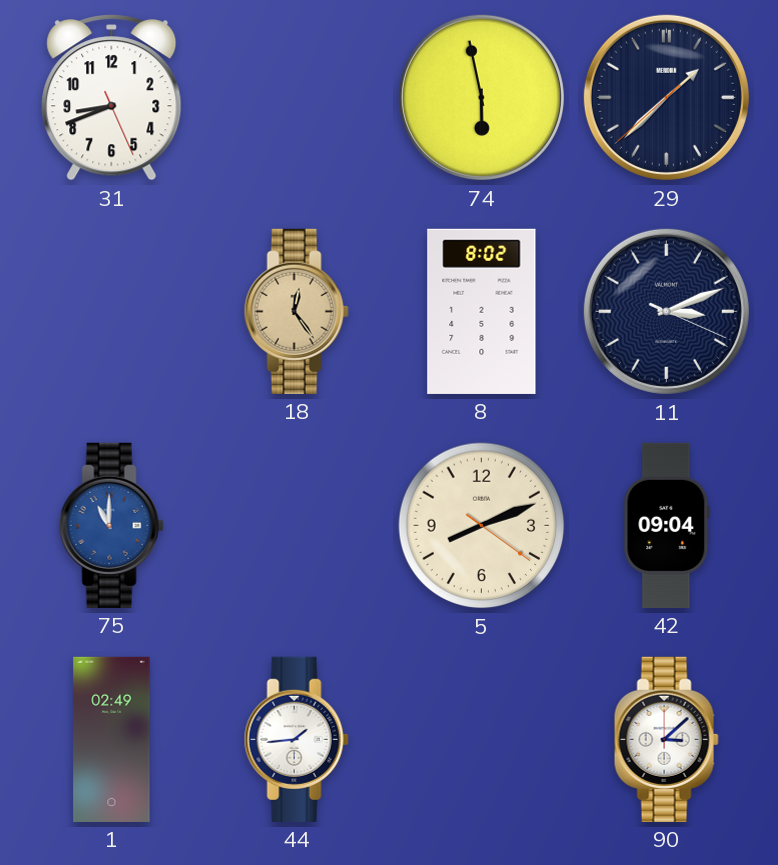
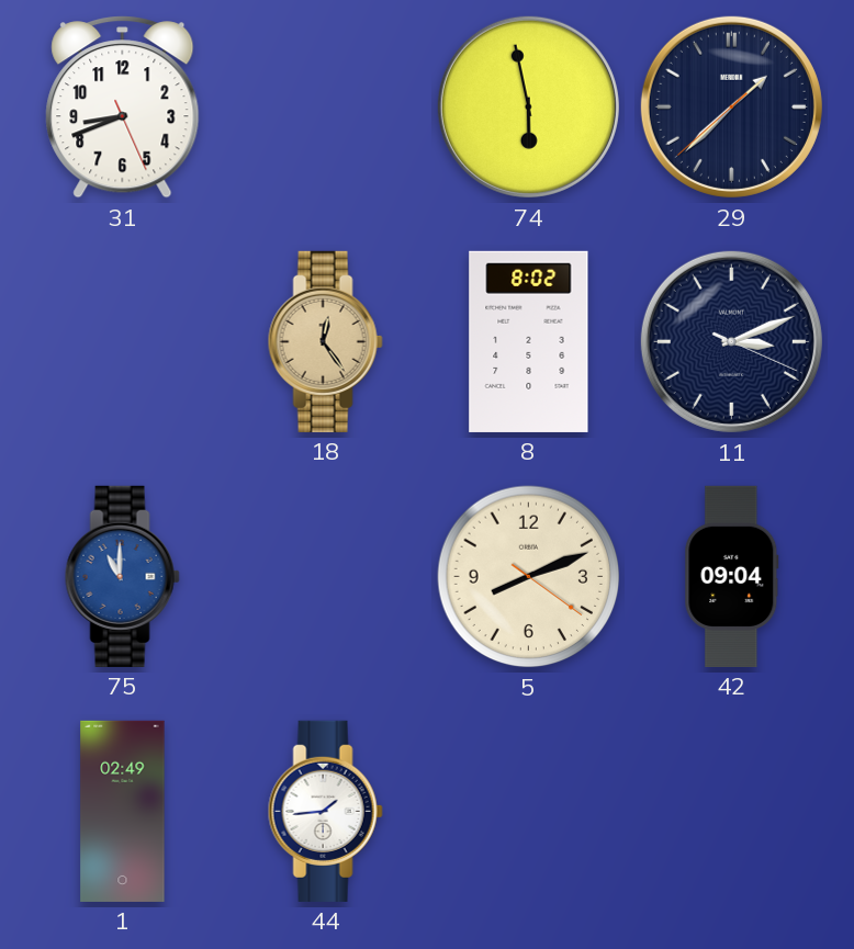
90: 3:08 -> none (666, 739)
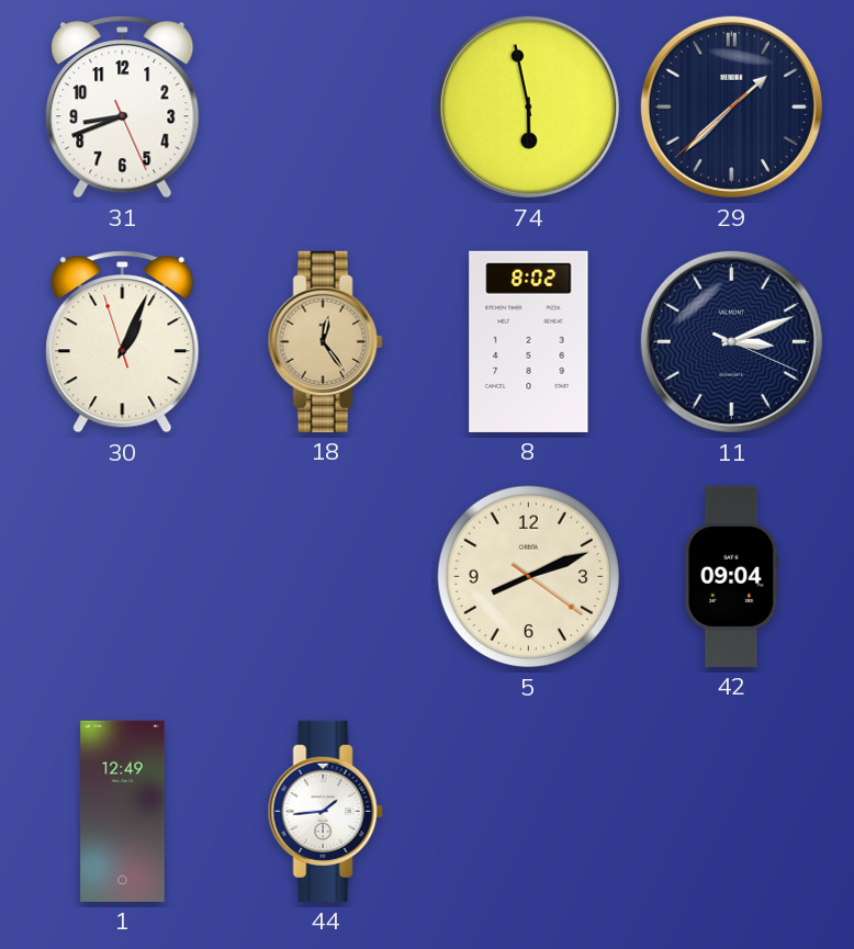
30: none -> 1:03 (123, 342)
75: 11:00 -> none (122, 576)
1: 02:49 -> 12:49 (123, 811)
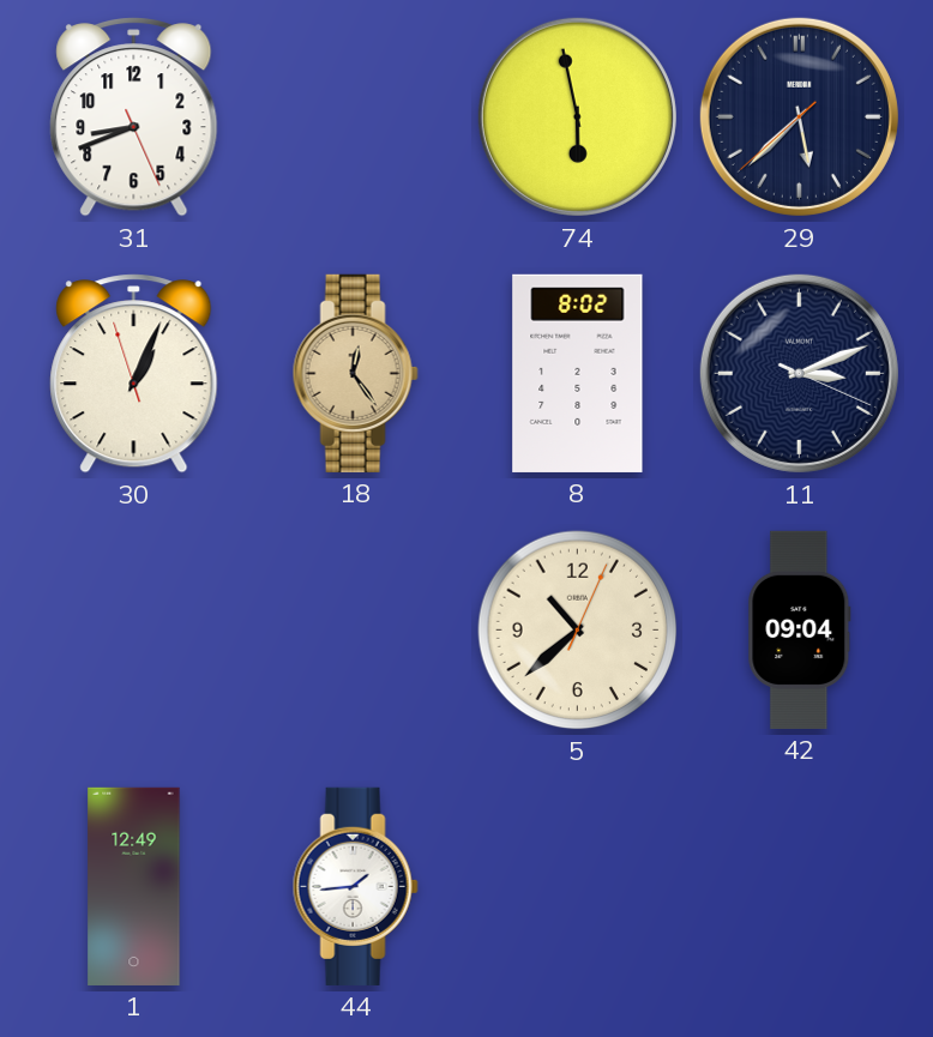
29: 1:37 -> 5:37 (799, 116)
5: 8:11 -> 10:38 (578, 631)
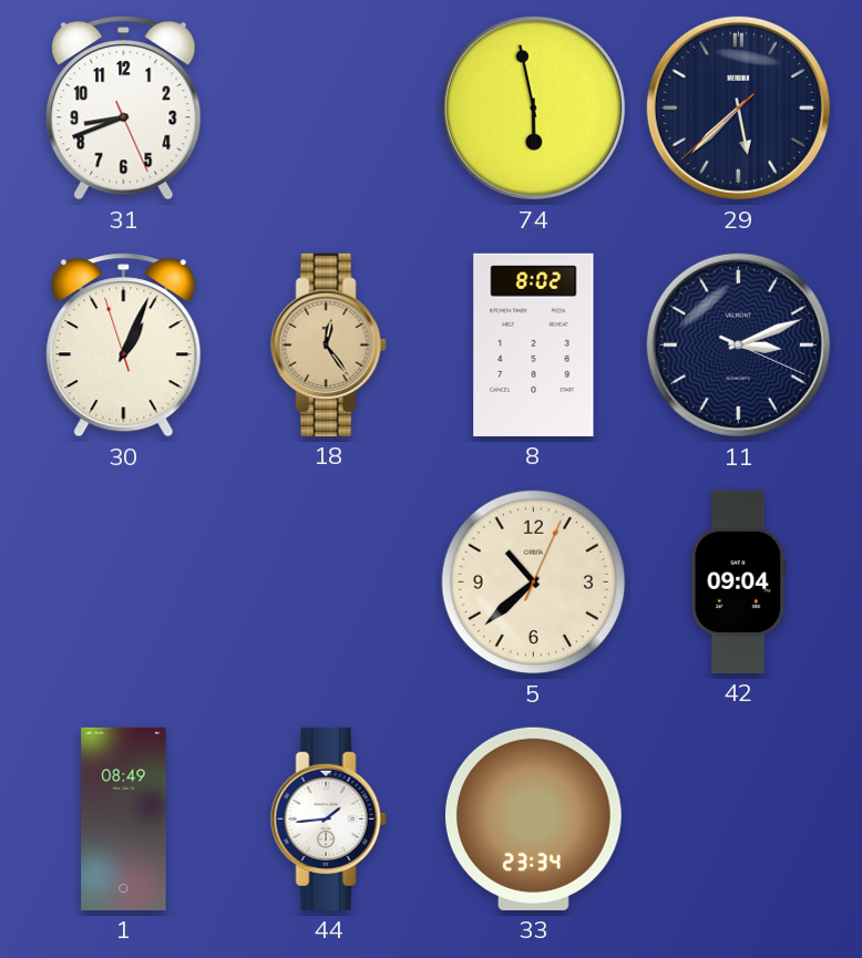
1: 12:49 -> 08:49 (124, 818)
33: none -> 23:34 (533, 818)
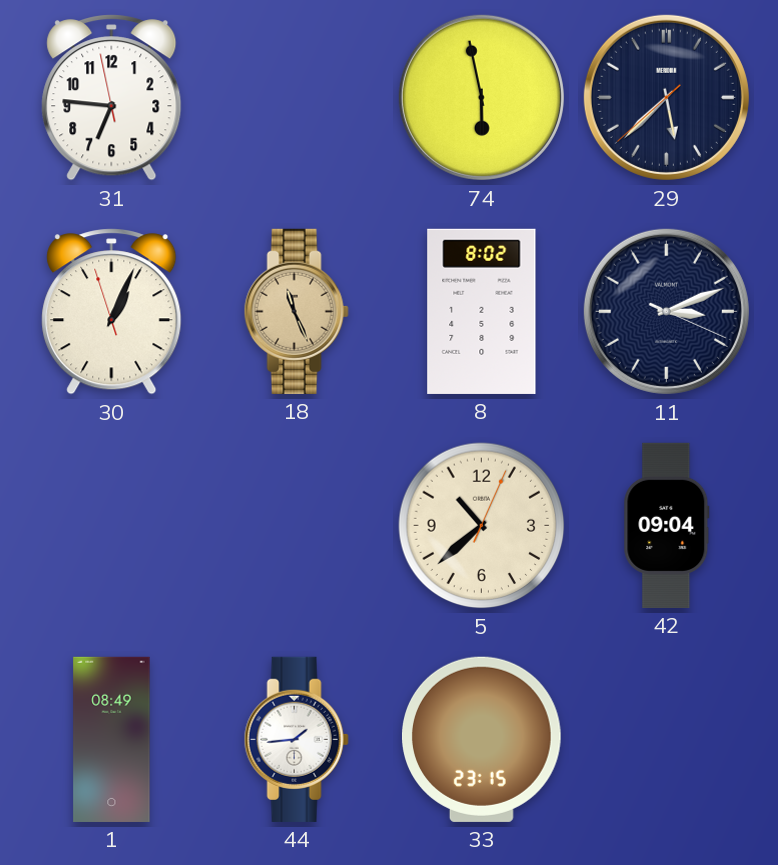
31: 8:41 -> 6:45 (112, 98)
18: 12:24 -> 11:26 (296, 311)
33: 23:34 -> 23:15 (481, 739)
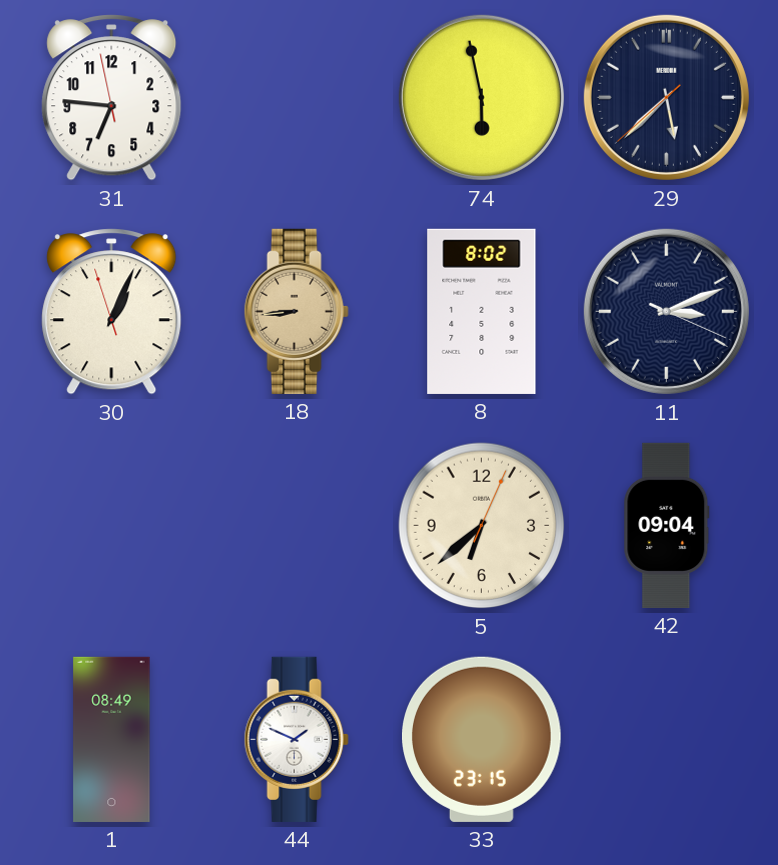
18: 11:26 -> 8:44 (296, 311)
5: 10:38 -> 6:38 (482, 526)
44: 1:44 -> 1:49 (296, 739)
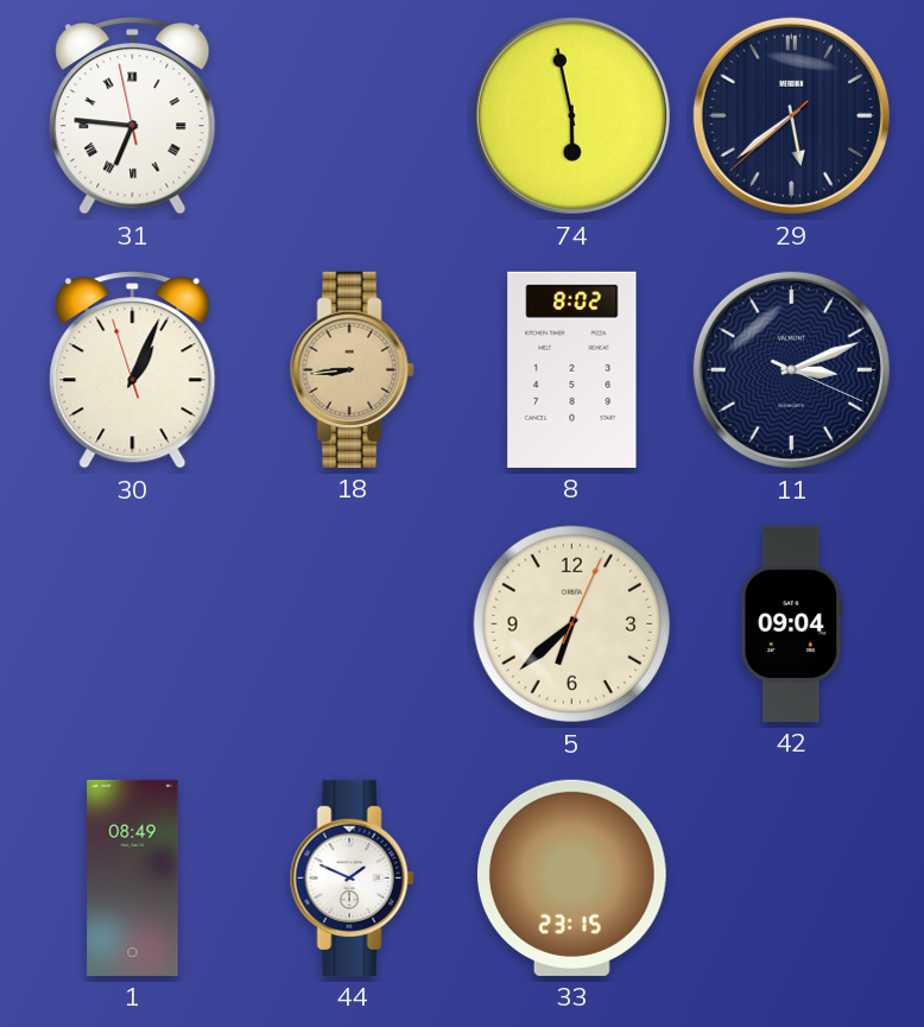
31 numerals: Arabic -> Roman (133, 116)
29: 5:37 -> 5:38 (791, 115)
